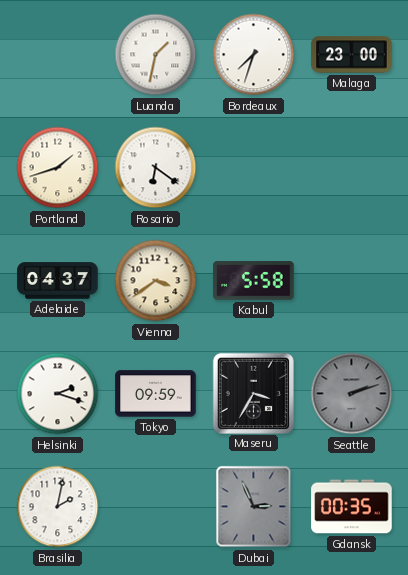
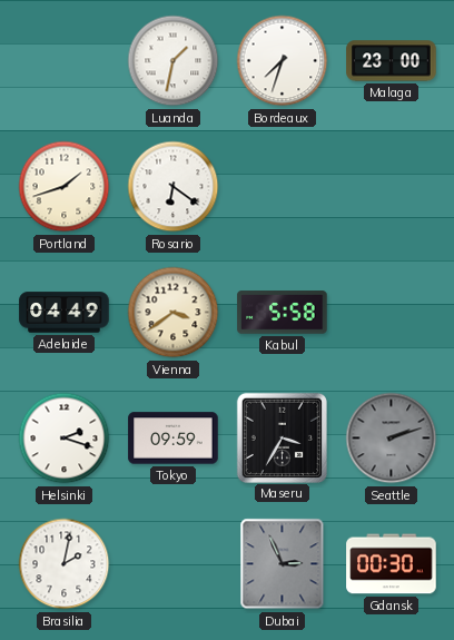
Adelaide: 04:37 -> 04:49 (65, 313)
Gdansk: 00:35 -> 00:30 (392, 564)
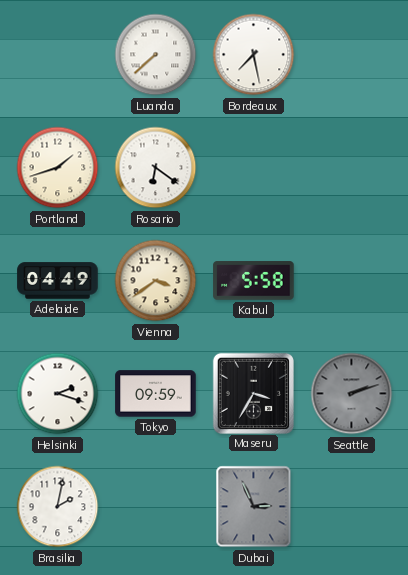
Luanda: 1:32 -> 7:38 (156, 55)
Bordeaux: 7:33 -> 7:28 (254, 55)
Malaga: 23:00 -> none (392, 61)
Gdansk: 00:30 -> none (392, 564)
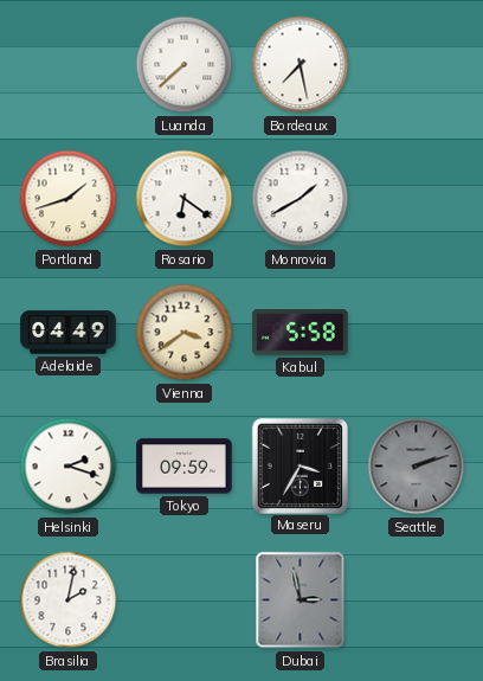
Monrovia: none -> 1:40 (301, 199)
Dubai: 2:56 -> 2:58 (301, 600)
